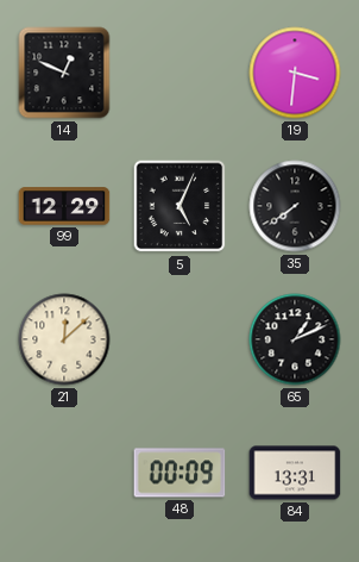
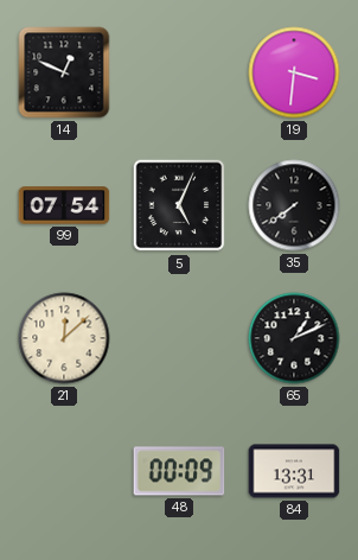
99: 12:29 -> 07:54 (64, 205)
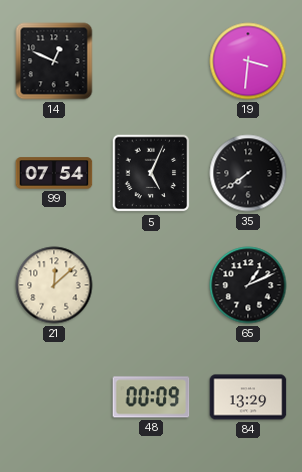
84: 13:31 -> 13:29 (248, 397)
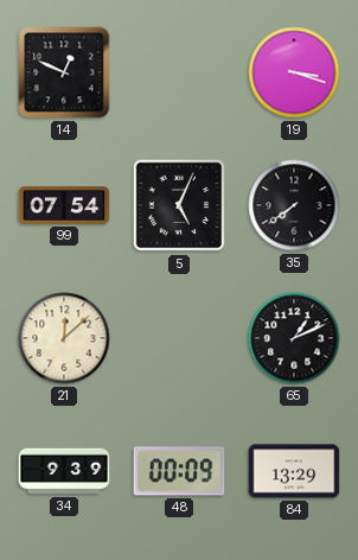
19: 3:31 -> 3:18 (294, 72)
34: none -> 9:39 (64, 471)
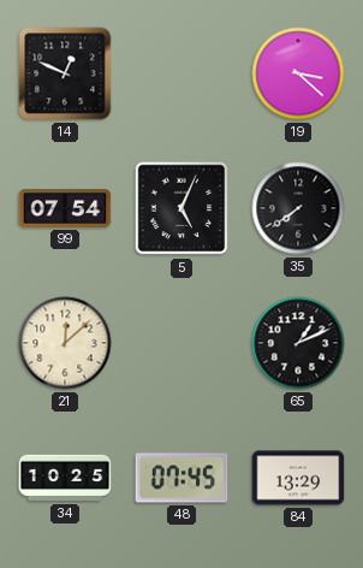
19: 3:18 -> 3:22 (298, 73)
34: 9:39 -> 10:25 (65, 478)
48: 00:09 -> 07:45 (181, 478)
